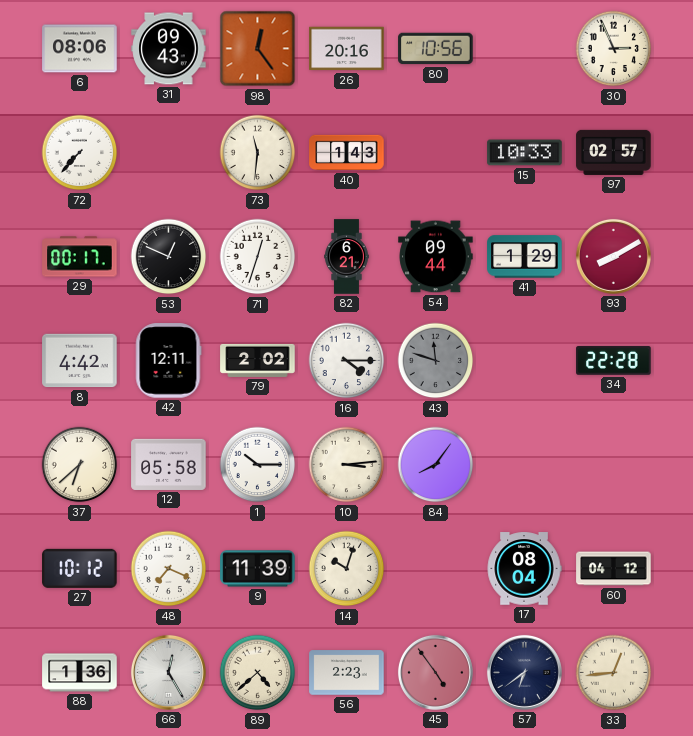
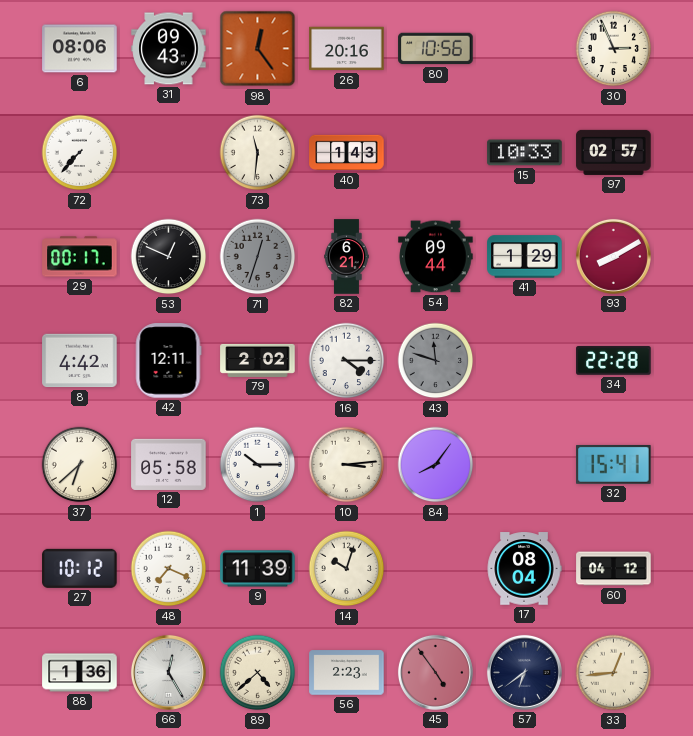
71 dial: white -> grey (258, 257)
32: none -> 15:41 (614, 464)
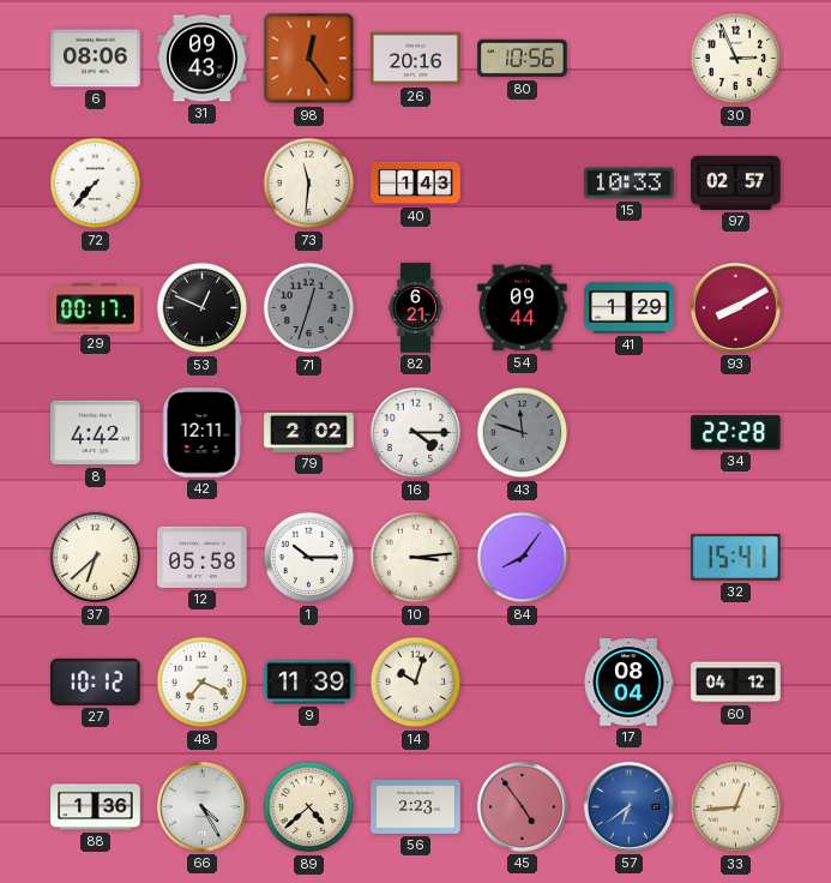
66: 12:25 -> 4:25 (201, 806)
57 dial: navy -> blue (628, 806)
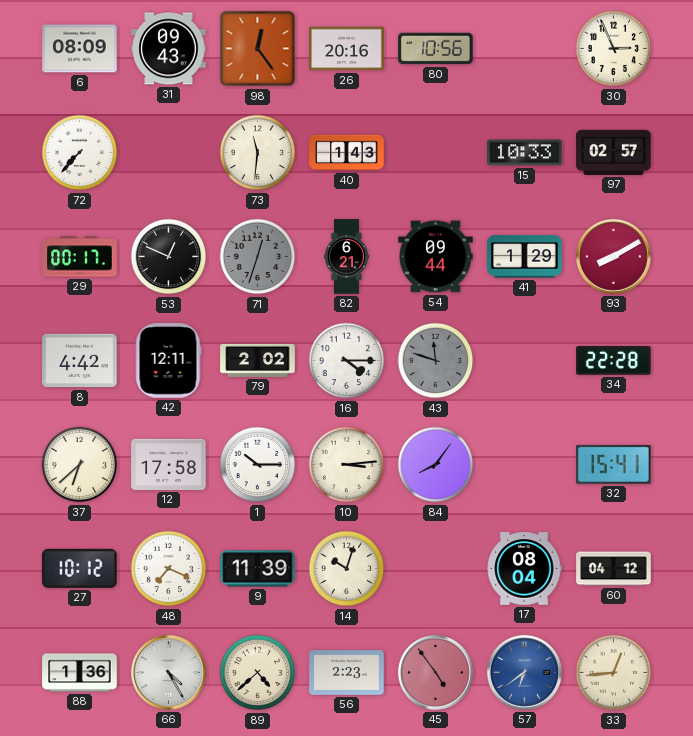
6: 08:06 -> 08:09 (80, 49)
12: 05:58 -> 17:58 (169, 464)
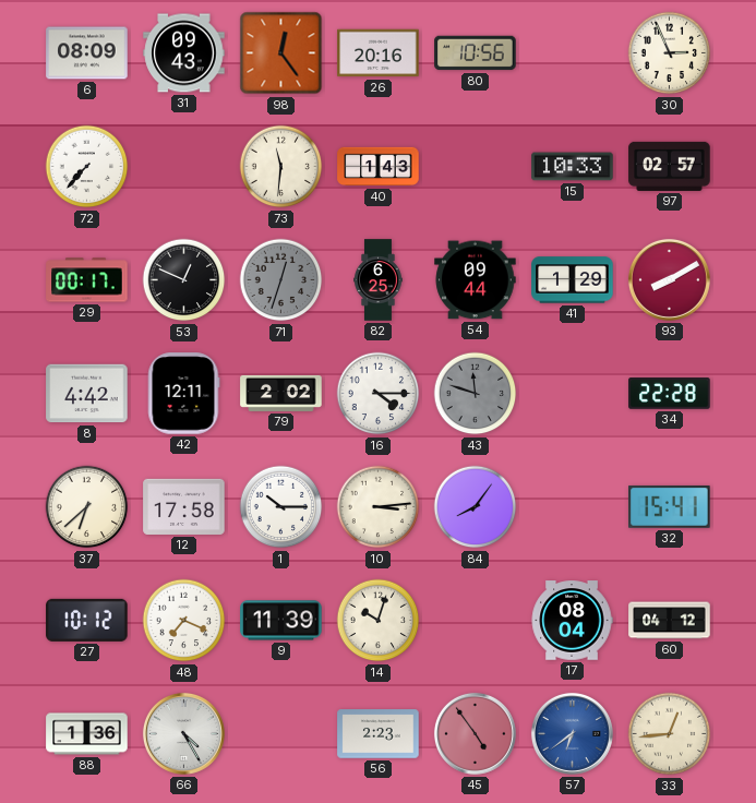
82: 6:21 -> 6:25 (379, 280)
89: 4:38 -> none (258, 673)
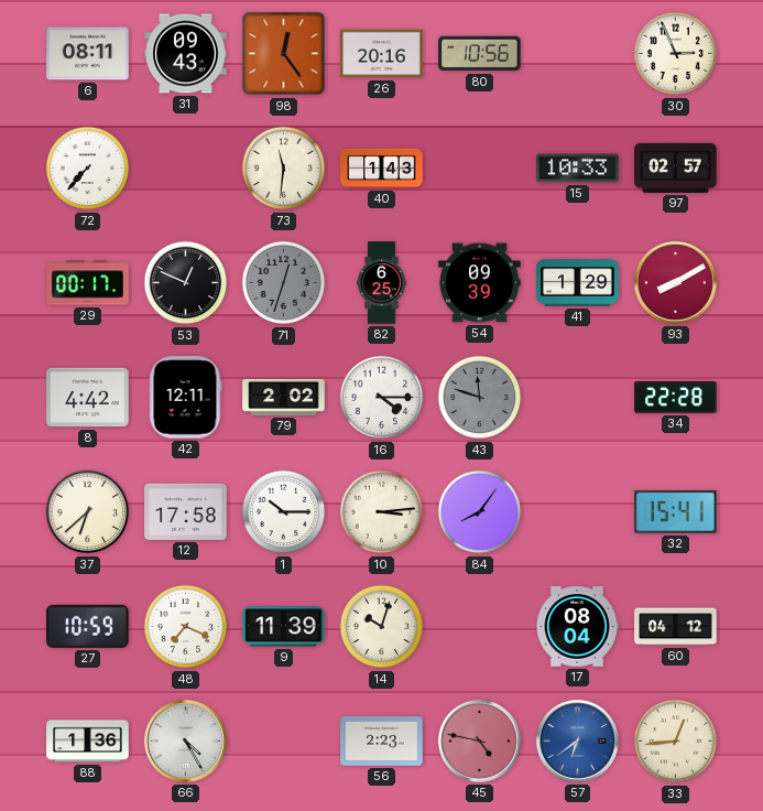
6: 08:09 -> 08:11 (88, 54)
54: 09:44 -> 09:39 (480, 283)
27: 10:12 -> 10:59 (88, 626)
45: 4:54 -> 4:47 (479, 740)
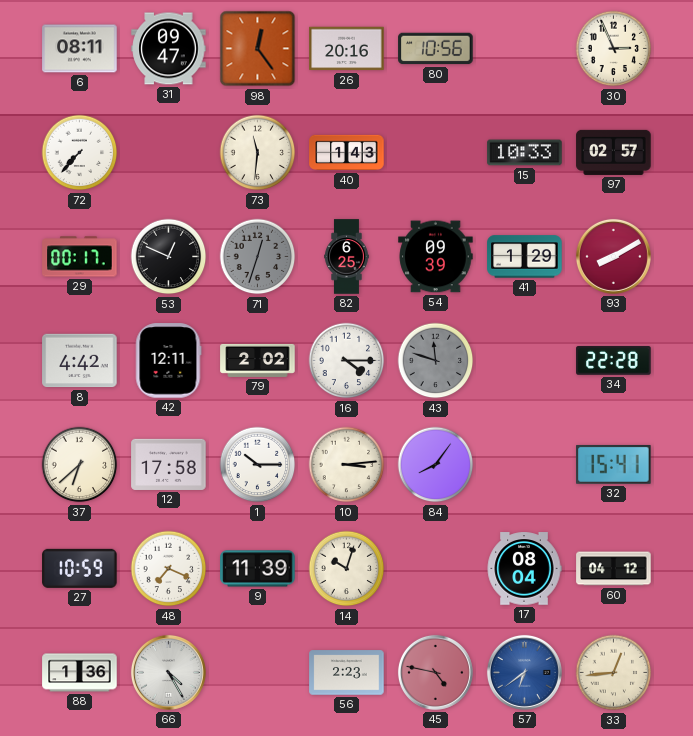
31: 09:43 -> 09:47 (169, 49)
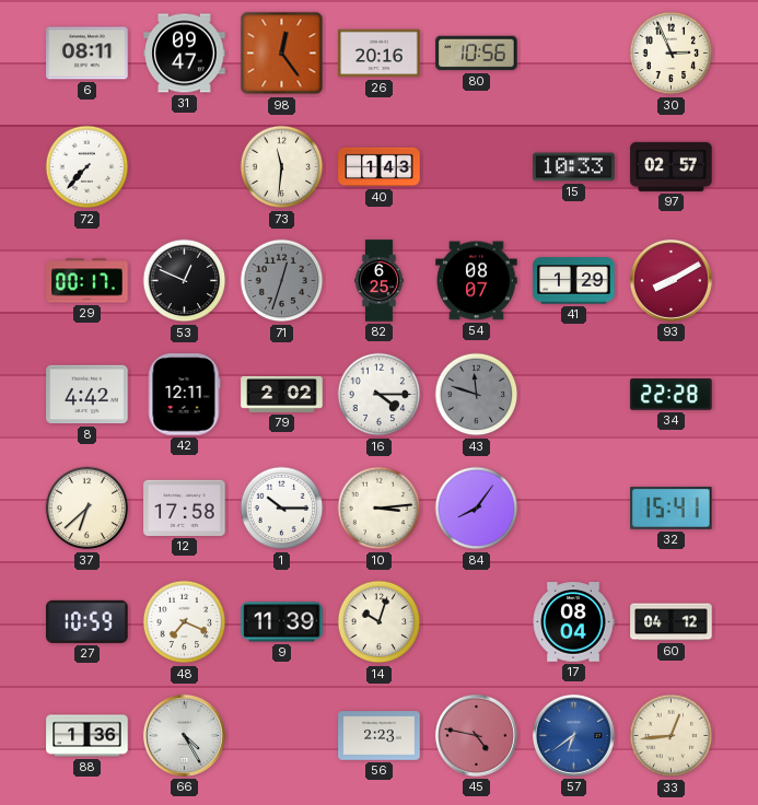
54: 09:39 -> 08:07 (477, 281)
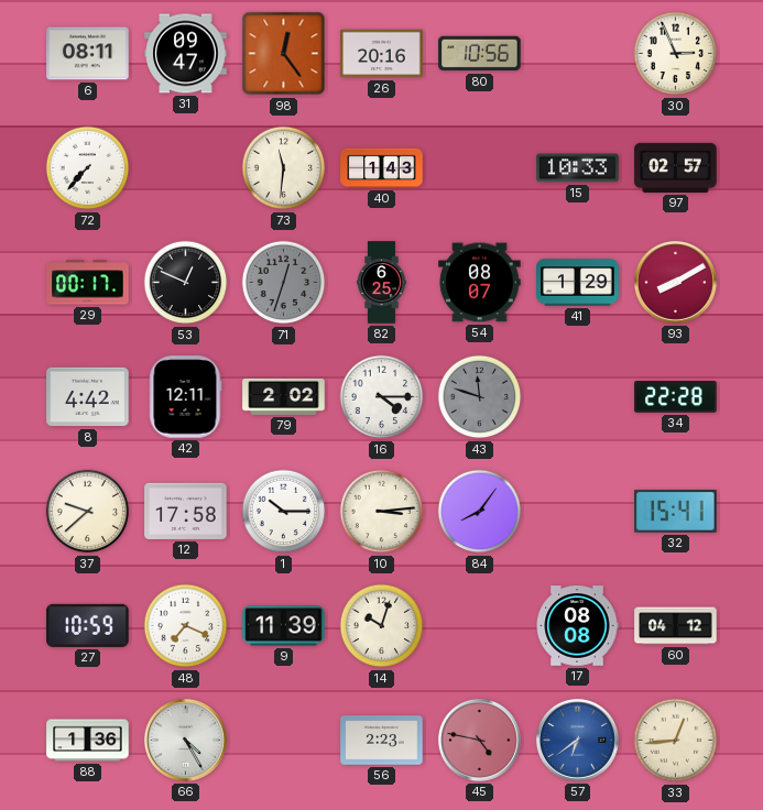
37: 6:38 -> 9:38 (88, 512)
17: 08:04 -> 08:08 (577, 626)
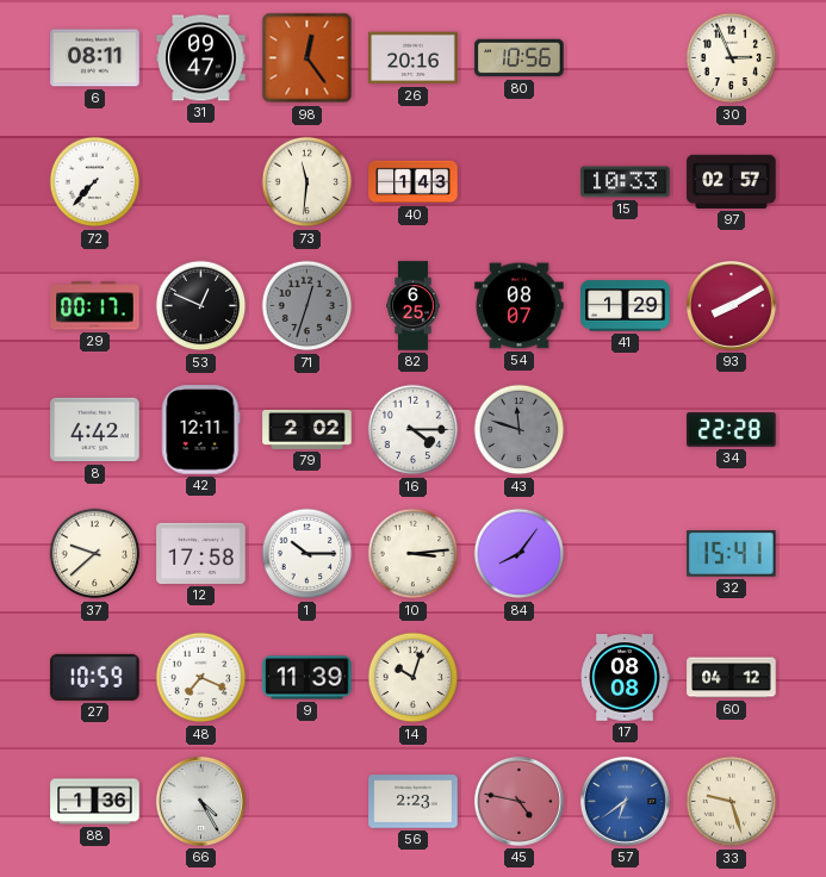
33: 12:44 -> 9:27 (732, 802)
